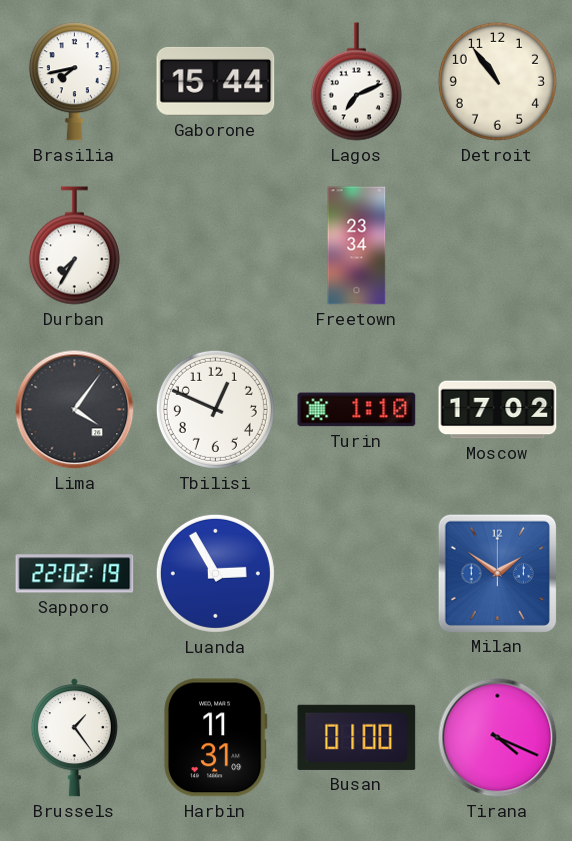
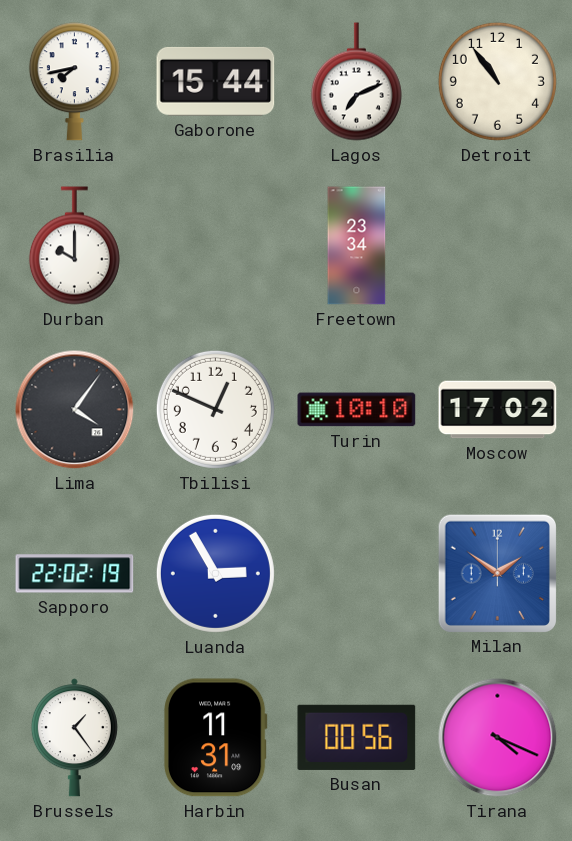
Durban: 7:35 -> 10:00 (74, 246)
Turin: 1:10 -> 10:10 (357, 410)
Busan: 01:00 -> 00:56 (357, 737)
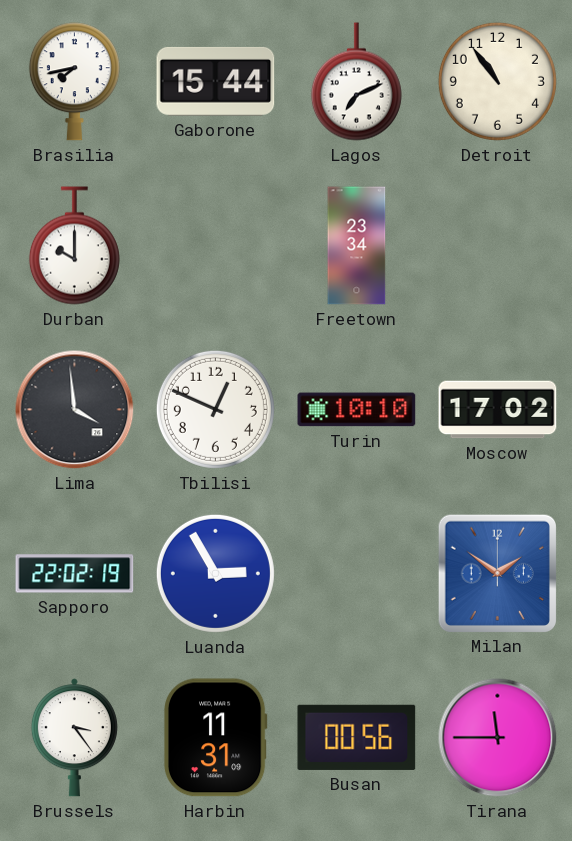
Lima: 4:06 -> 3:59 (75, 410)
Brussels: 1:24 -> 3:24 (74, 738)
Tirana: 4:19 -> 11:45 (498, 738)
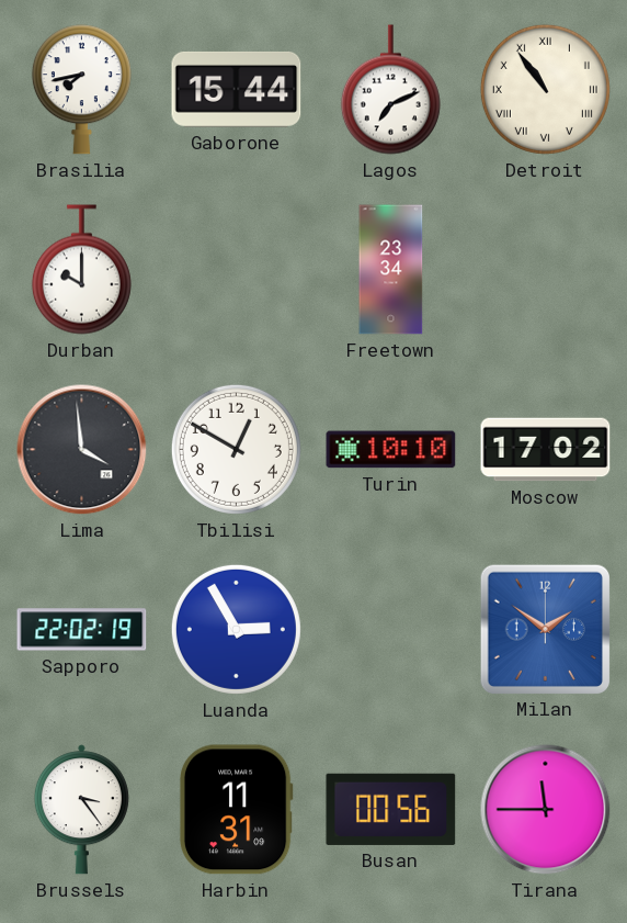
Detroit numerals: Arabic -> Roman (545, 89)
Tbilisi: 12:49 -> 12:50 (236, 449)
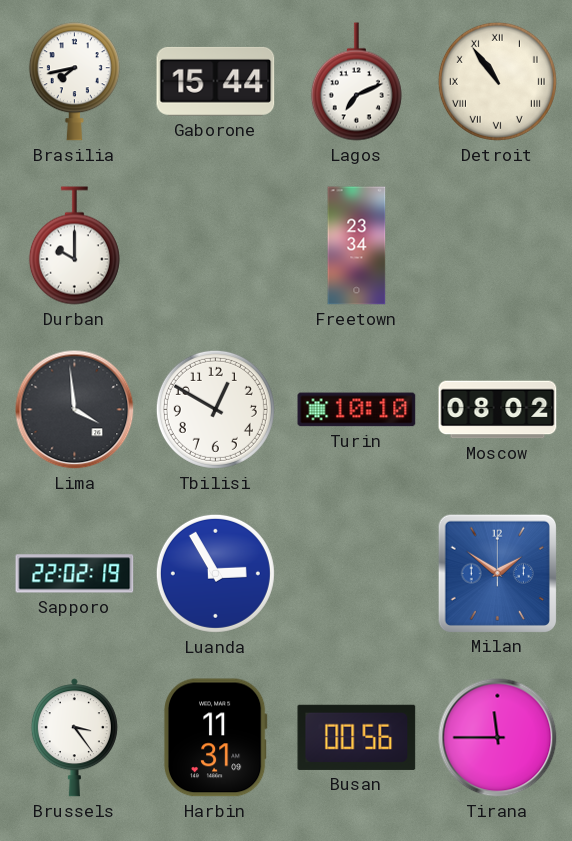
Moscow: 17:02 -> 08:02 (498, 410)
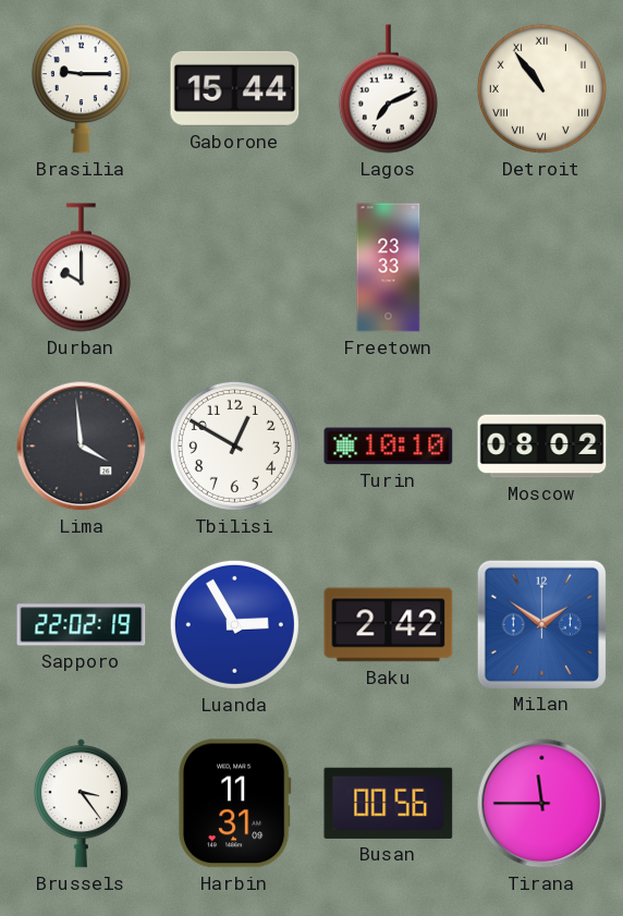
Brasilia: 7:43 -> 9:15 (81, 89)
Freetown: 23:34 -> 23:33 (389, 268)
Baku: none -> 2:42 (389, 625)
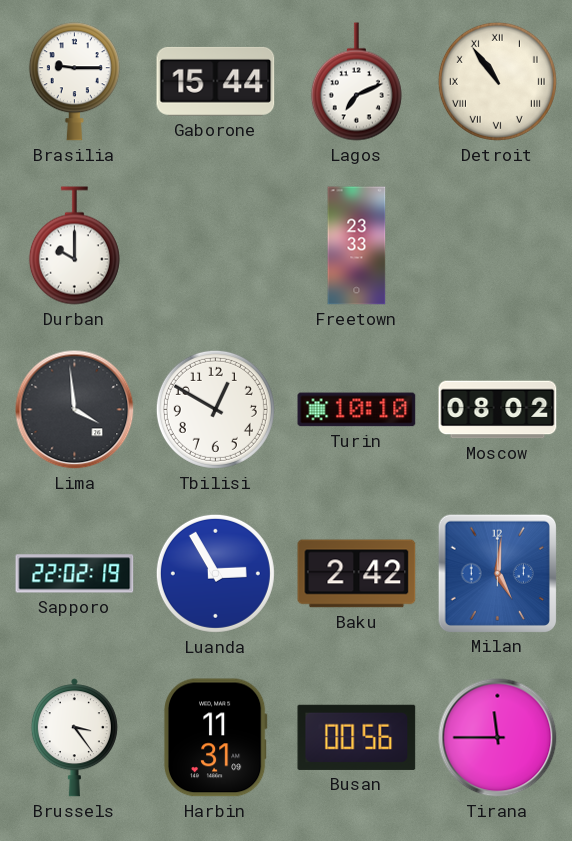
Milan: 1:51 -> 5:01 (497, 573)
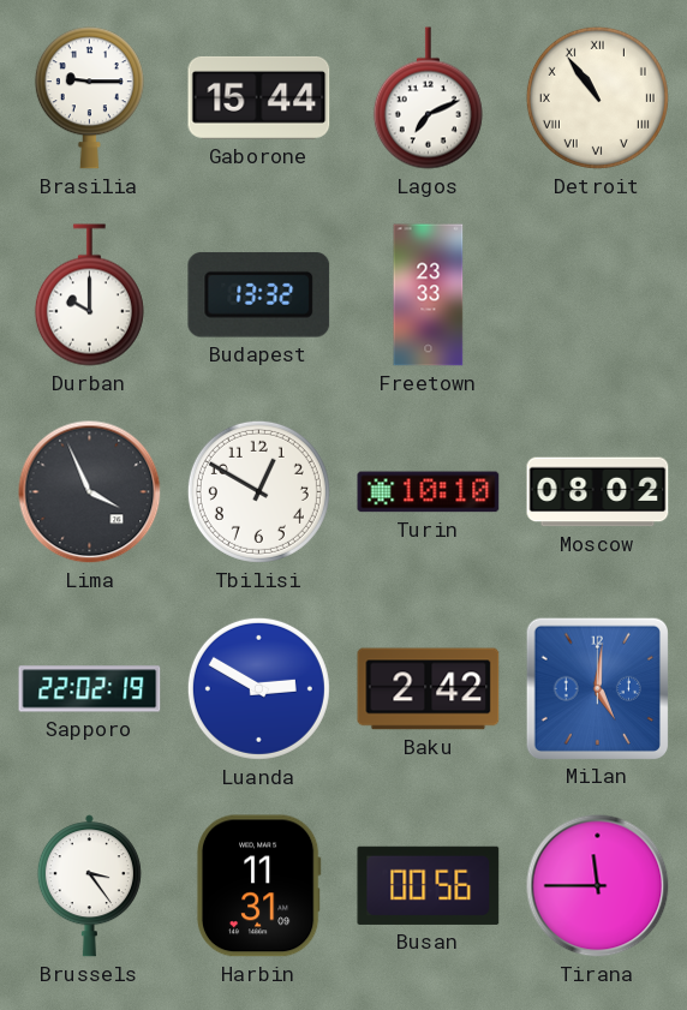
Budapest: none -> 13:32 (259, 294)
Lima: 3:59 -> 3:56 (90, 492)
Luanda: 2:55 -> 2:50 (258, 688)
